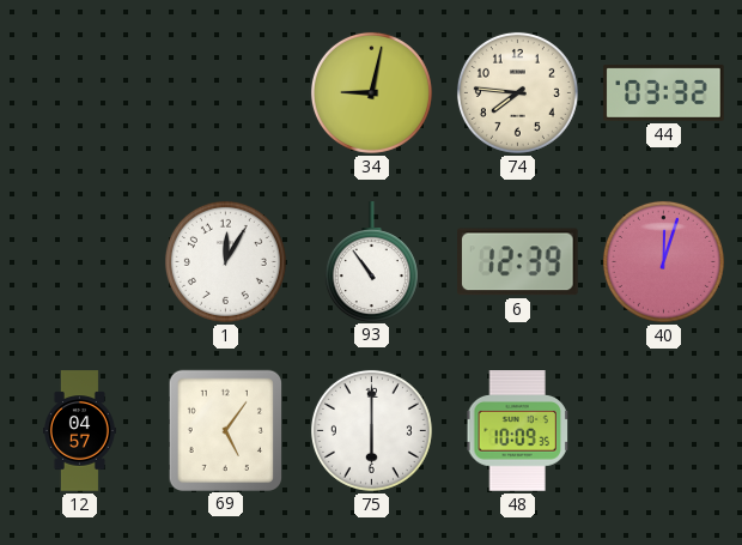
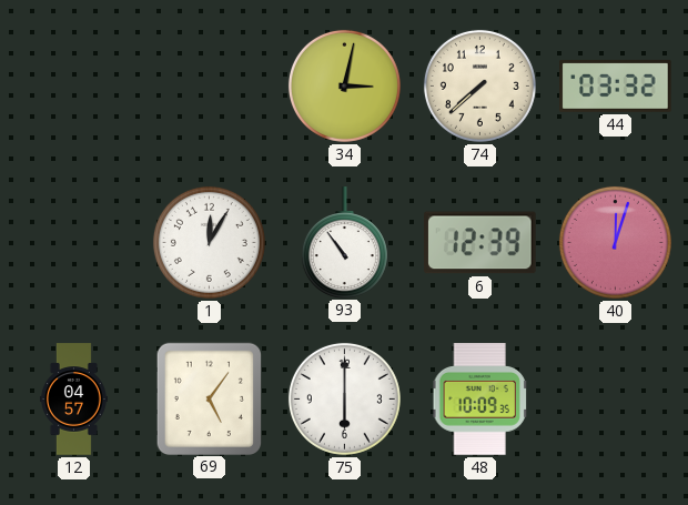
34: 9:02 -> 3:02 (344, 85)
74: 7:46 -> 7:38 (479, 85)
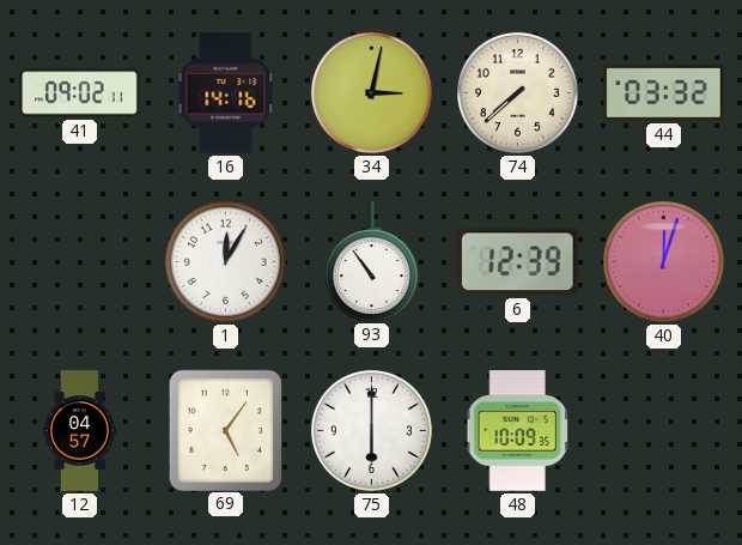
41: none -> 09:02 (80, 93)
16: none -> 14:16 (226, 93)
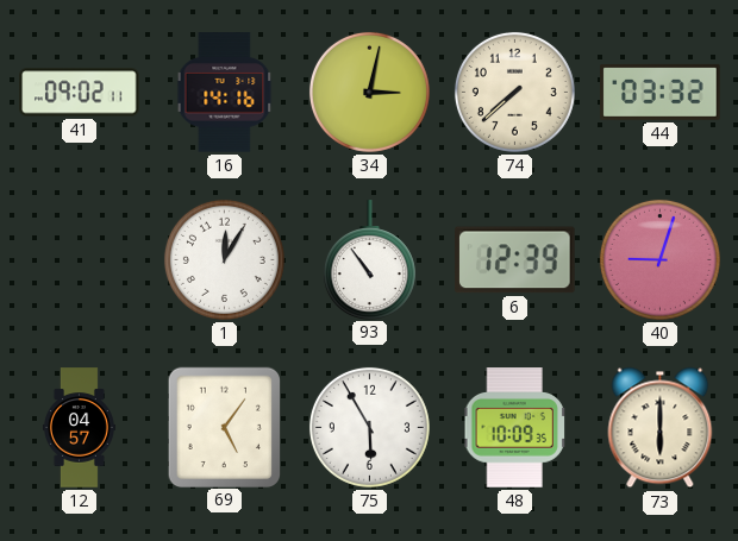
40: 12:03 -> 9:03 (659, 259)
75: 6:00 -> 5:55 (369, 427)
73: none -> 6:00 (661, 428)
